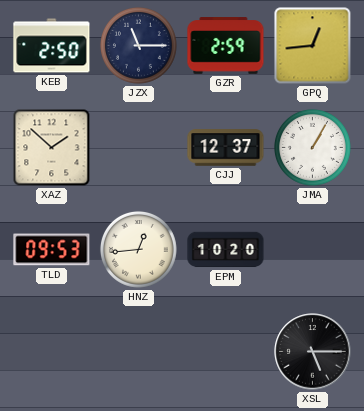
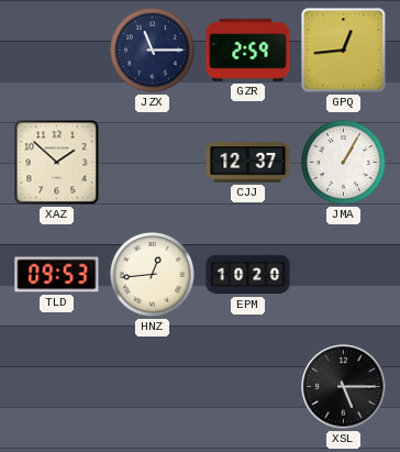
KEB: 2:50 -> none (52, 46)
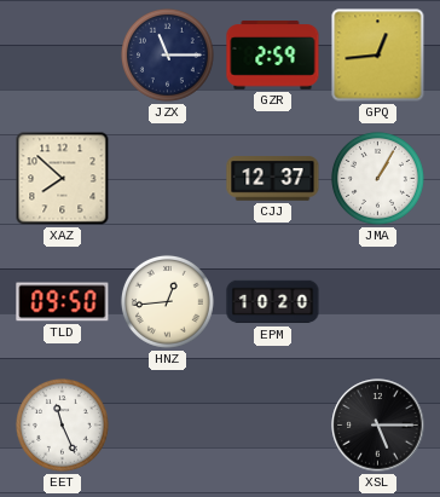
XAZ: 1:52 -> 7:52 (63, 179)
TLD: 09:53 -> 09:50 (63, 302)
EET: none -> 11:26 (62, 424)
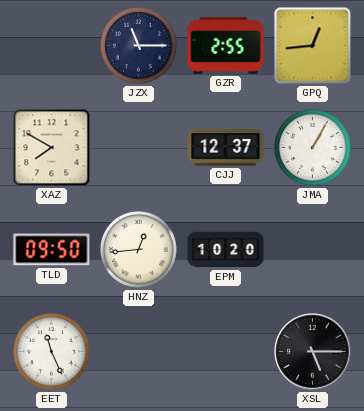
GZR: 2:59 -> 2:55 (226, 46)
XAZ: 7:52 -> 7:50 (52, 148)
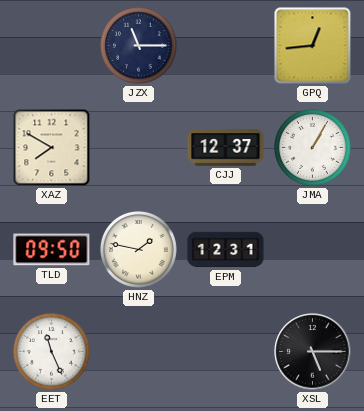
GZR: 2:55 -> none (226, 46)
HNZ: 12:44 -> 1:47 (138, 249)
EPM: 10:20 -> 12:31 (226, 250)
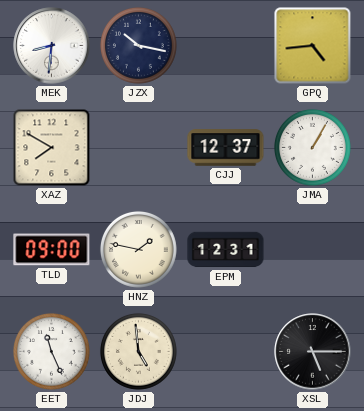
MEK: none -> 8:31 (52, 46)
JZX: 11:15 -> 10:17 (138, 45)
GPQ: 12:44 -> 4:44 (313, 46)
TLD: 09:50 -> 09:00 (52, 250)
JDJ: none -> 4:59 (138, 351)
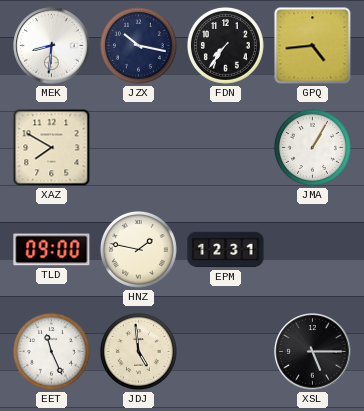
FDN: none -> 7:36 (225, 45)
CJJ: 12:37 -> none (226, 148)
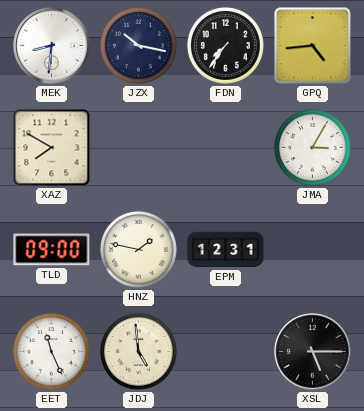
JMA: 1:05 -> 3:05 (312, 147)
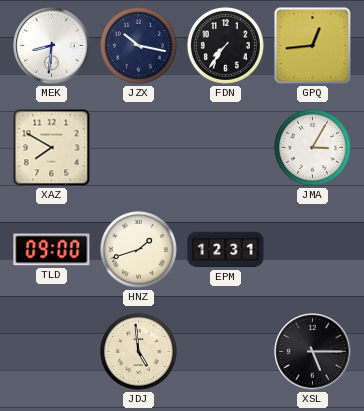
GPQ: 4:44 -> 12:44 (313, 46)
HNZ: 1:47 -> 1:42 (138, 249)
EET: 11:26 -> none (51, 351)
